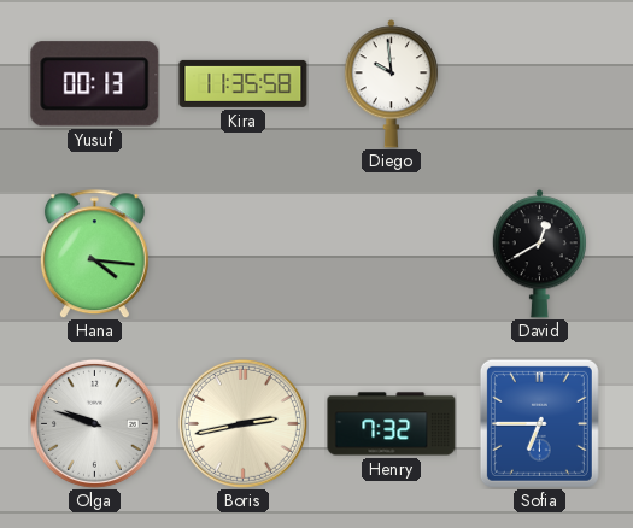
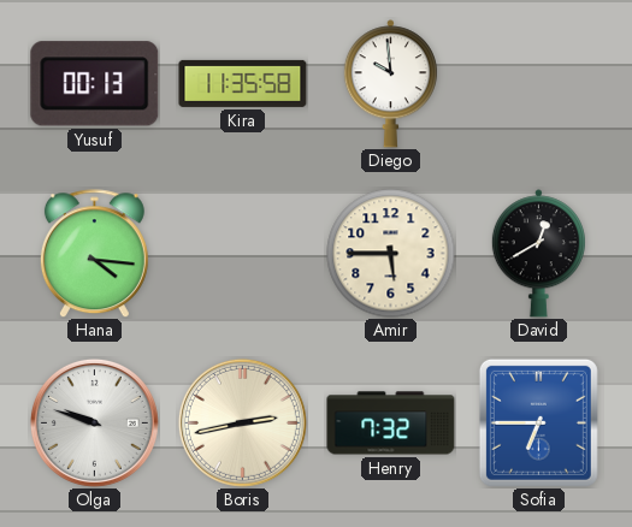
Amir: none -> 5:45 (391, 254)
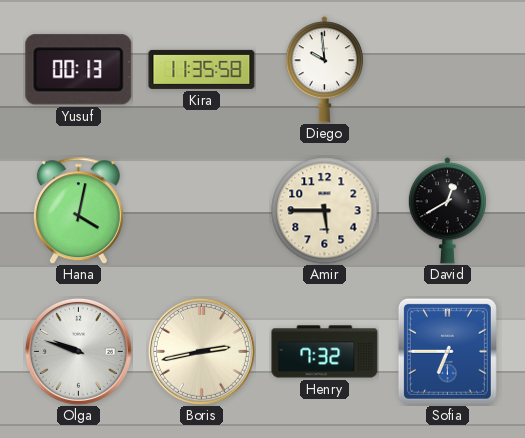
Hana: 4:16 -> 4:02 (78, 211)
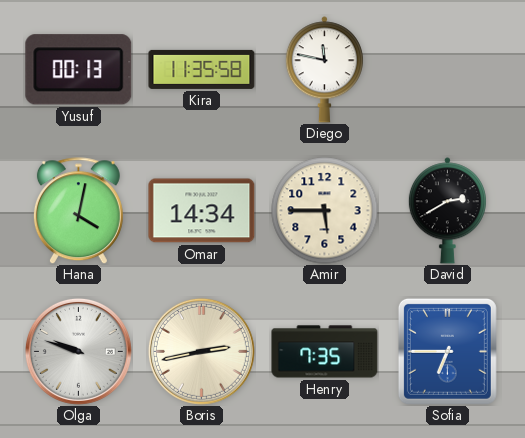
Diego: 9:59 -> 11:47 (324, 70)
Omar: none -> 14:34 (202, 211)
David: 12:40 -> 2:40 (447, 211)
Henry: 7:32 -> 7:35 (325, 352)
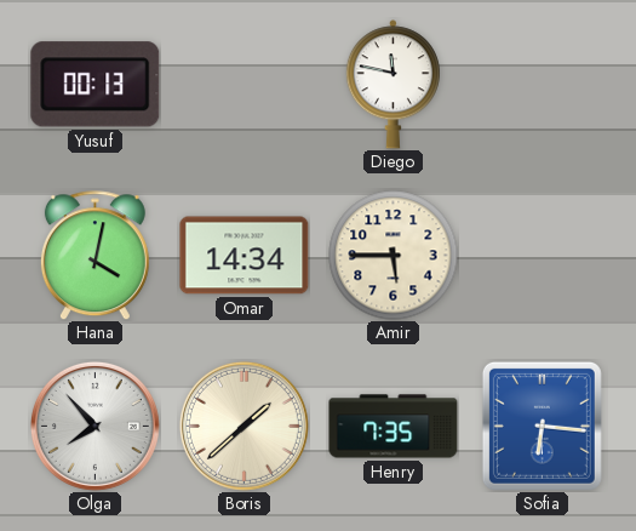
Kira: 11:35 -> none (202, 69)
David: 2:40 -> none (447, 211)
Olga: 9:48 -> 7:53 (94, 426)
Boris: 2:43 -> 1:38 (243, 426)
Sofia: 6:45 -> 6:16 (542, 426)
